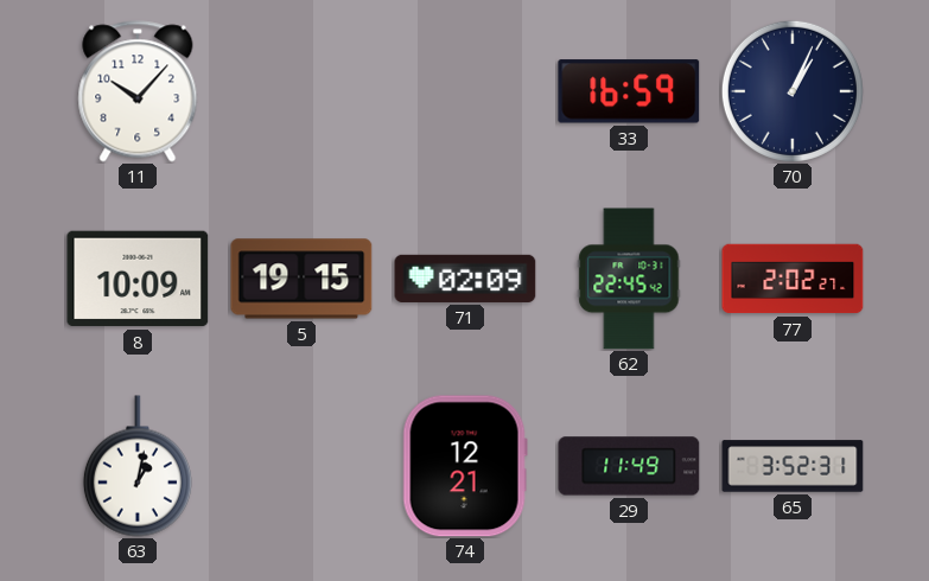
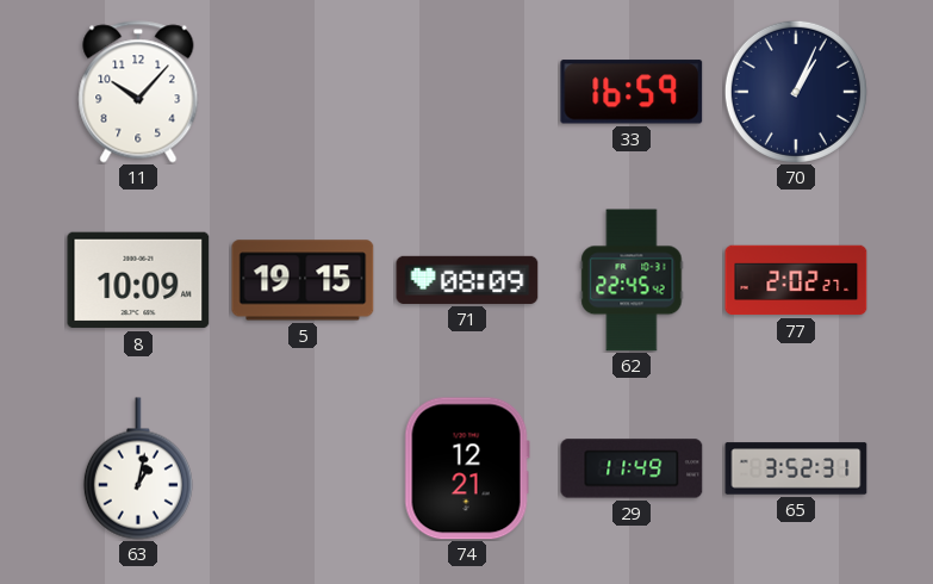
71: 02:09 -> 08:09 (467, 280)
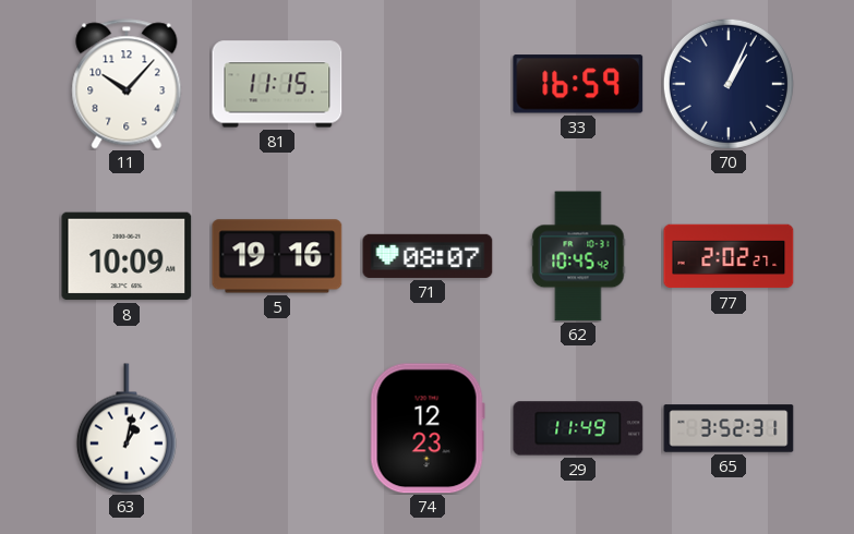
81: none -> 11:15 (277, 84)
5: 19:15 -> 19:16 (277, 256)
71: 08:09 -> 08:07 (428, 256)
62: 22:45 -> 10:45 (578, 256)
74: 12:21 -> 12:23 (428, 428)
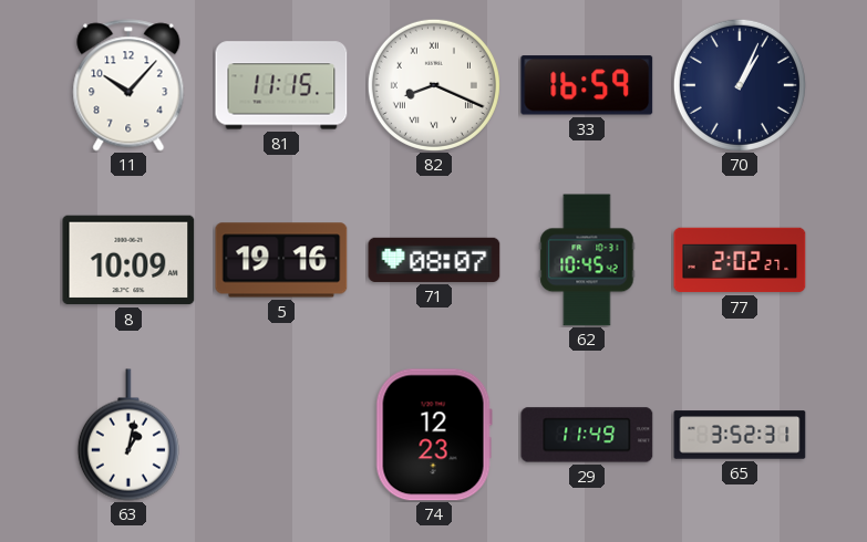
82: none -> 8:19 (434, 85)
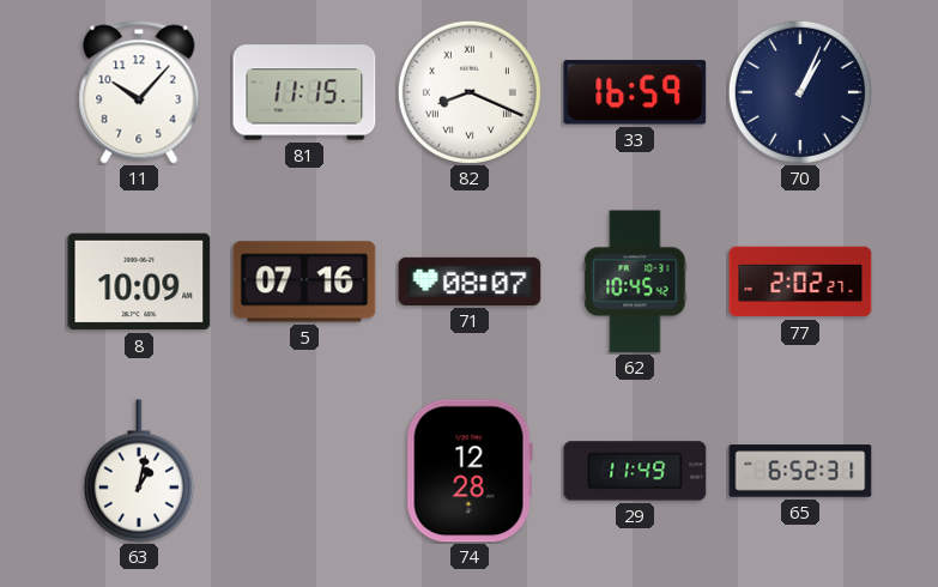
5: 19:16 -> 07:16 (304, 282)
74: 12:23 -> 12:28 (470, 471)
65: 3:52 -> 6:52 (800, 471)
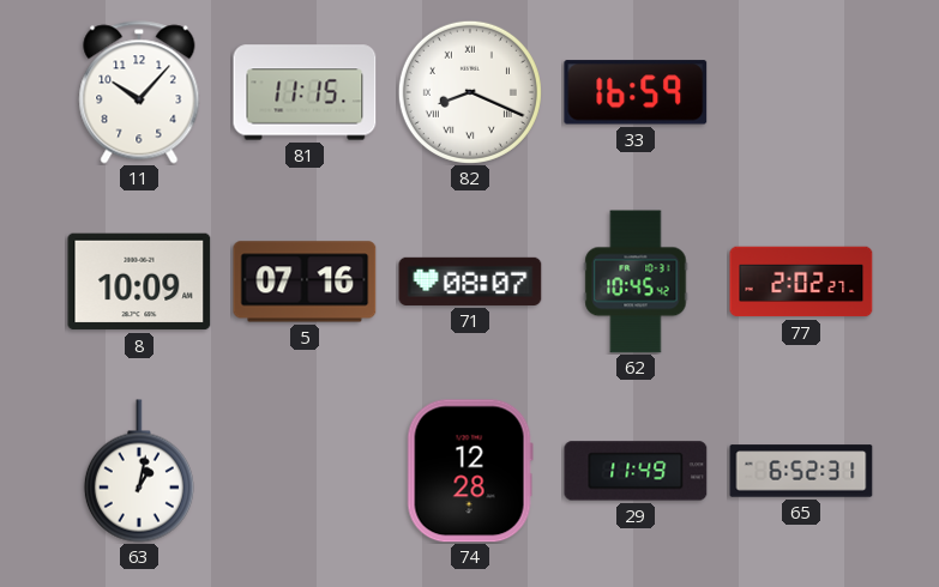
70: 1:04 -> none (800, 92)
